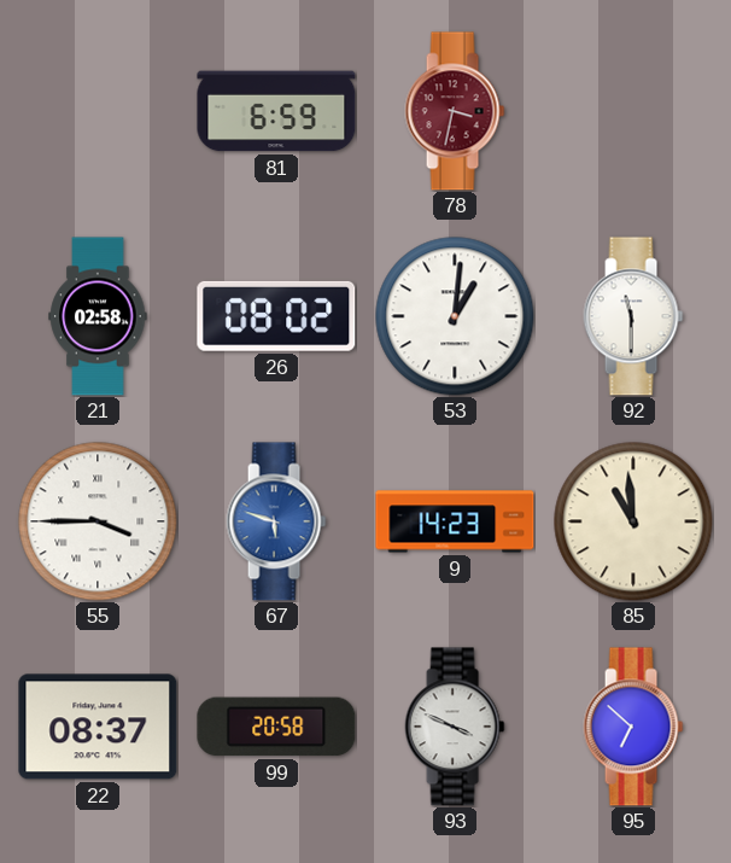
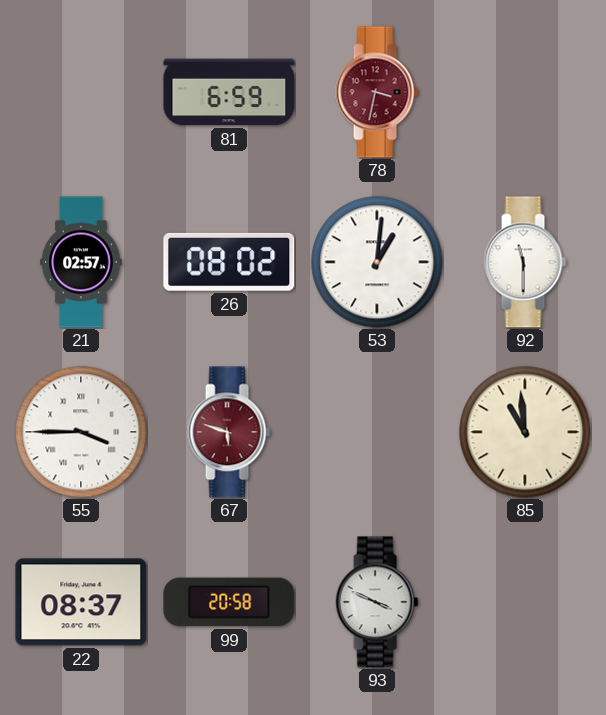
21: 02:58 -> 02:57 (81, 262)
67 dial: blue -> burgundy (229, 432)
9: 14:23 -> none (455, 521)
95: 6:52 -> none (633, 727)
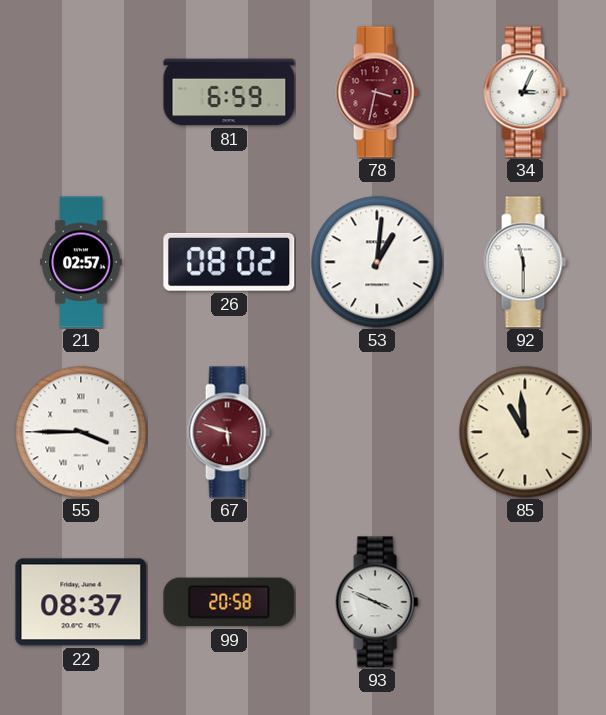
34: none -> 3:04 (525, 92)
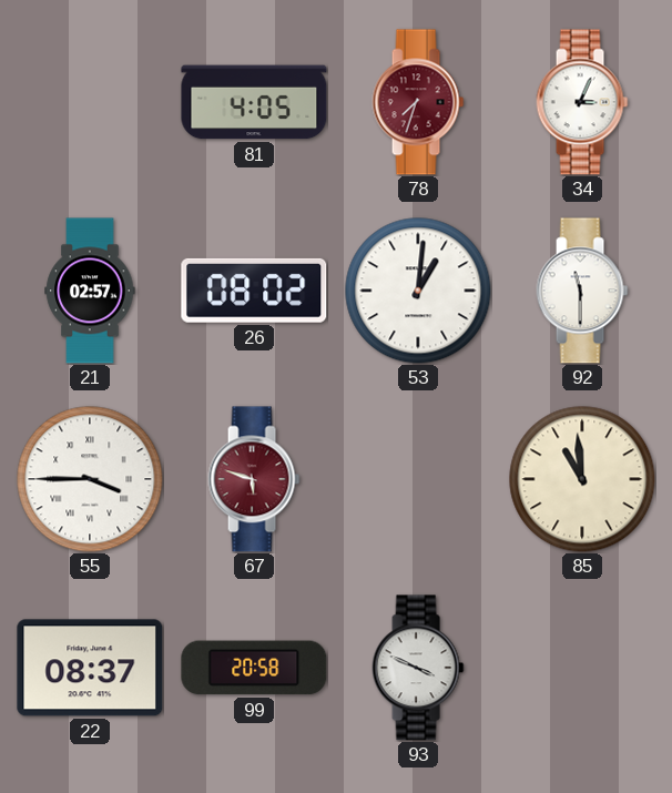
81: 6:59 -> 4:05 (254, 102)
78: 3:32 -> 7:33 (418, 102)
